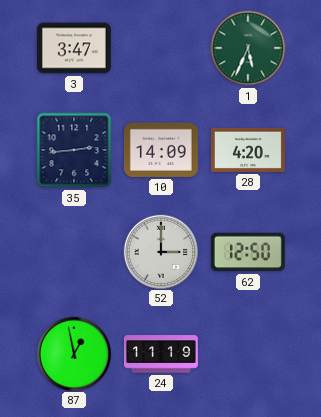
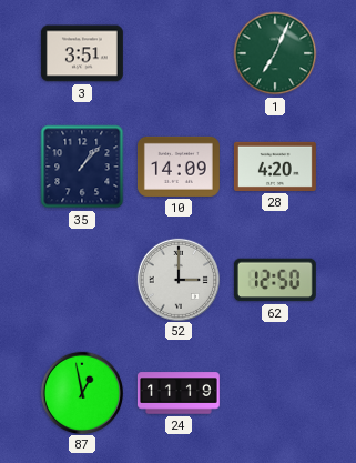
3: 3:47 -> 3:51 (82, 53)
1: 5:34 -> 7:04 (275, 53)
35: 2:44 -> 1:07 (82, 167)
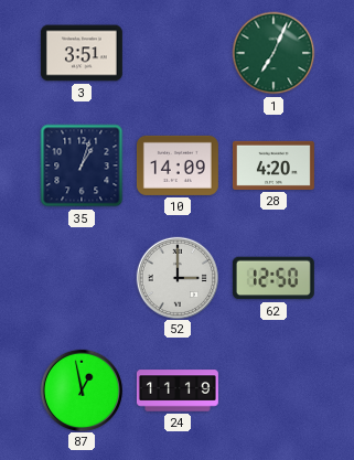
35: 1:07 -> 1:03 (82, 165)
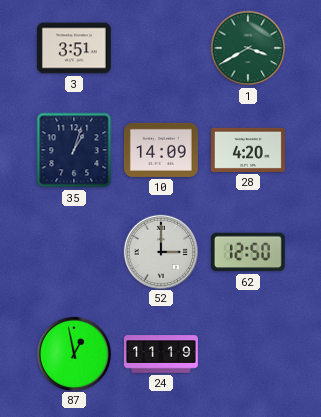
1: 7:04 -> 3:40 (248, 48)
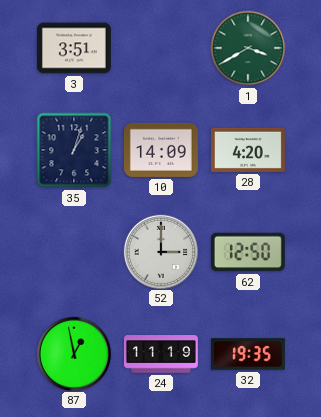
32: none -> 19:35 (248, 354)
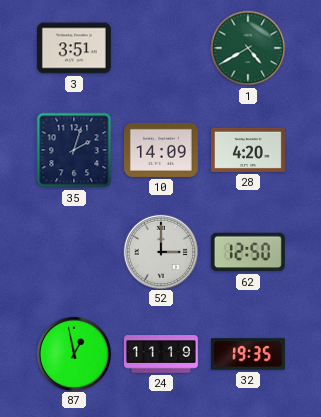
1: 3:40 -> 4:40 (248, 48)
35: 1:03 -> 2:03 (74, 150)
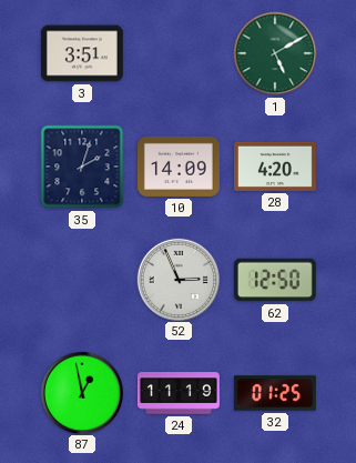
1: 4:40 -> 5:10 (275, 53)
52: 3:00 -> 2:56 (177, 279)
32: 19:35 -> 01:25 (275, 393)
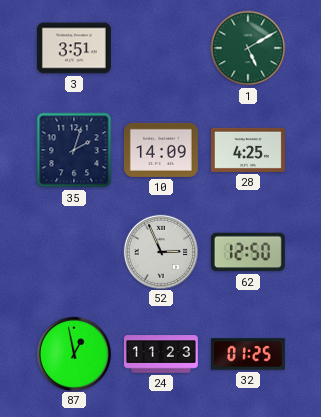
28: 4:20 -> 4:25 (248, 150)
24: 11:19 -> 11:23 (161, 354)
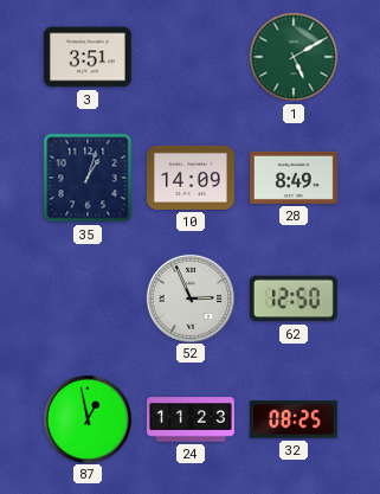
35: 2:03 -> 1:03 (88, 178)
28: 4:25 -> 8:49 (294, 178)
32: 01:25 -> 08:25 (294, 419)
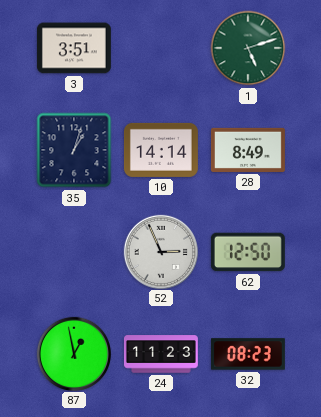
1: 5:10 -> 5:12 (248, 48)
10: 14:09 -> 14:14 (161, 150)
32: 08:25 -> 08:23 (248, 354)
